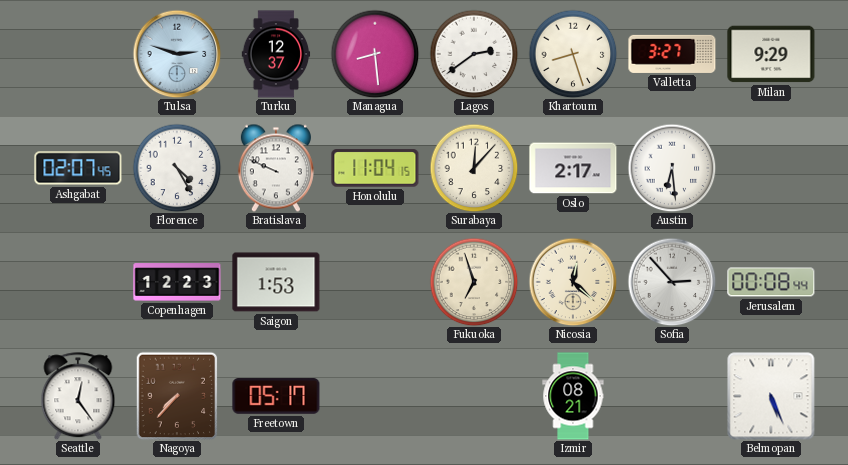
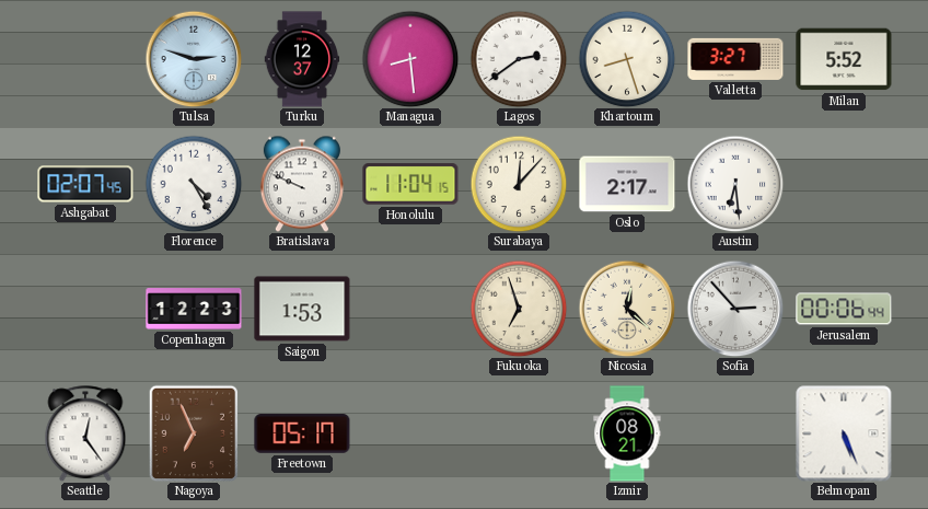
Milan: 9:29 -> 5:52 (844, 59)
Jerusalem: 00:08 -> 00:06 (844, 309)
Nagoya: 7:37 -> 6:56 (194, 433)
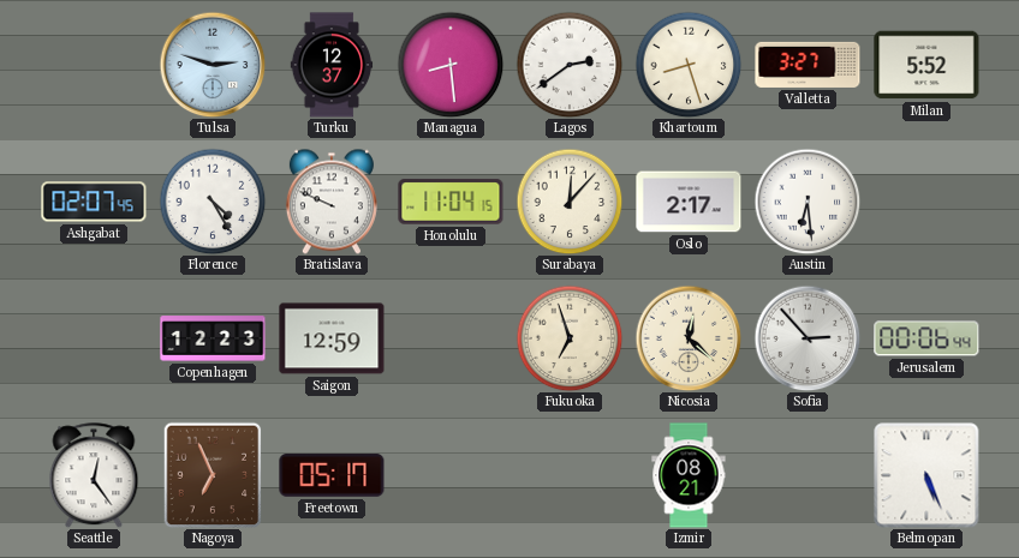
Saigon: 1:53 -> 12:59 (332, 338)
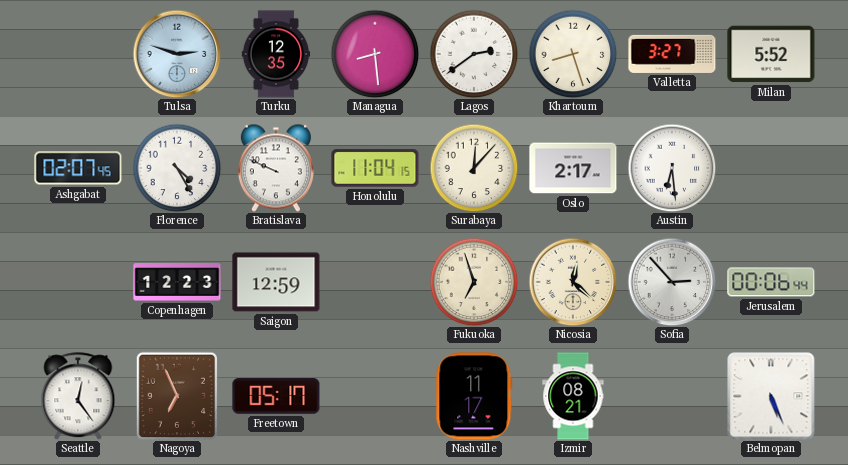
Turku: 12:37 -> 12:35 (276, 54)
Nashville: none -> 11:17 (474, 396)
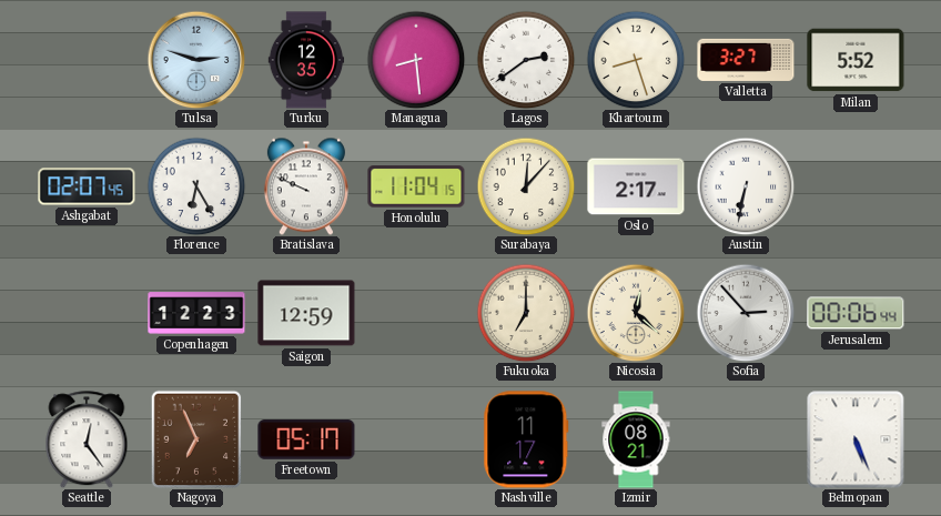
Florence: 4:25 -> 6:25 (196, 186)
Austin: 6:29 -> 6:32 (746, 186)
Fukuoka: 6:57 -> 7:00 (526, 313)
